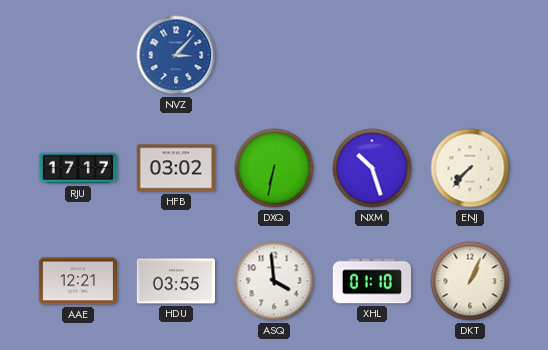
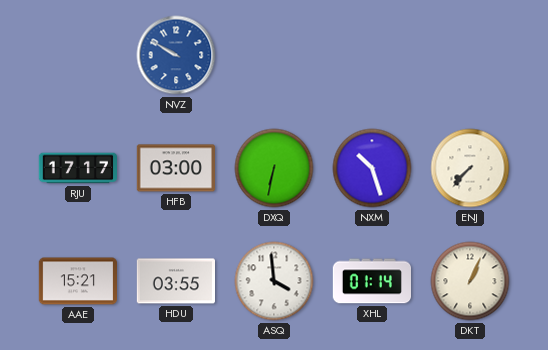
NVZ: 3:07 -> 9:50 (176, 55)
HFB: 03:02 -> 03:00 (175, 168)
AAE: 12:21 -> 15:21 (77, 281)
XHL: 01:10 -> 01:14 (371, 281)
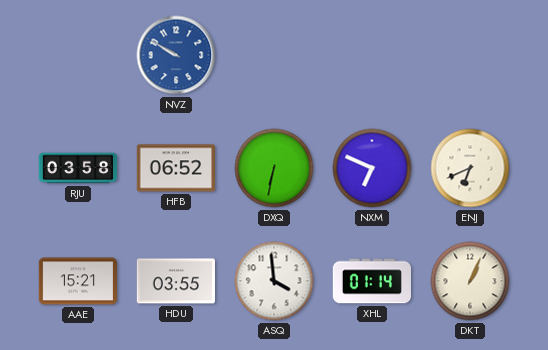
RJU: 17:17 -> 03:58 (77, 168)
HFB: 03:00 -> 06:52 (175, 168)
NXM: 10:27 -> 6:49 (372, 168)
ENJ: 7:37 -> 6:41 (470, 168)
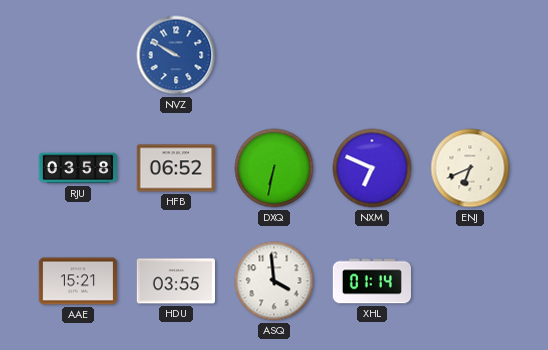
DKT: 1:04 -> none (470, 281)
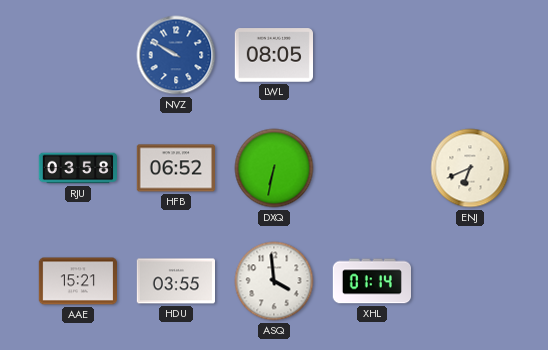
LWL: none -> 08:05 (273, 55)
NXM: 6:49 -> none (372, 168)
